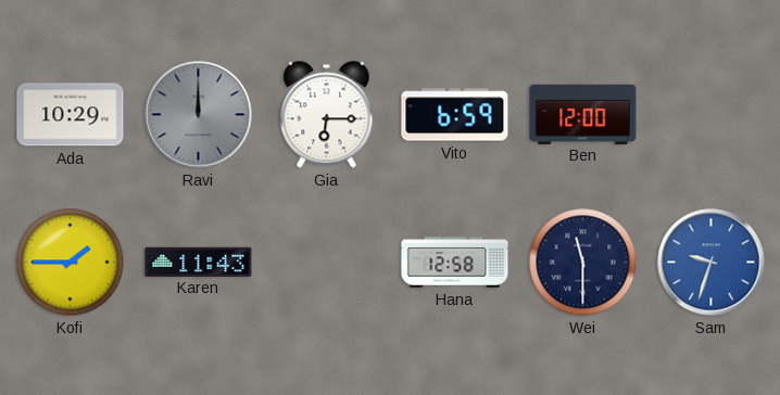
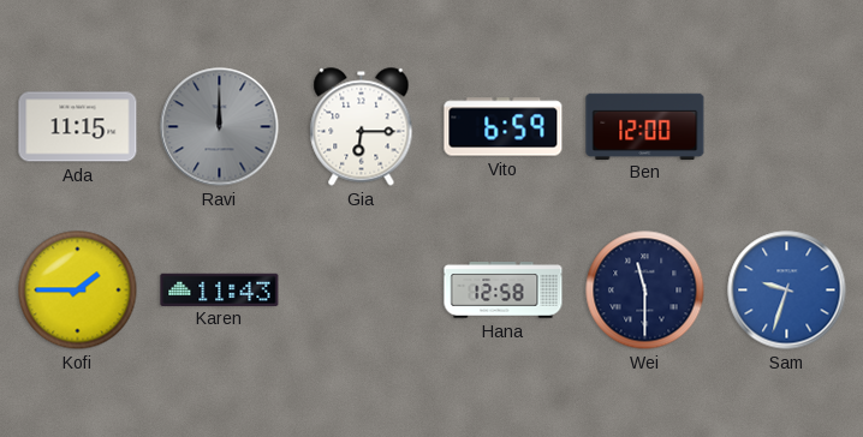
Ada: 10:29 -> 11:15 (78, 127)
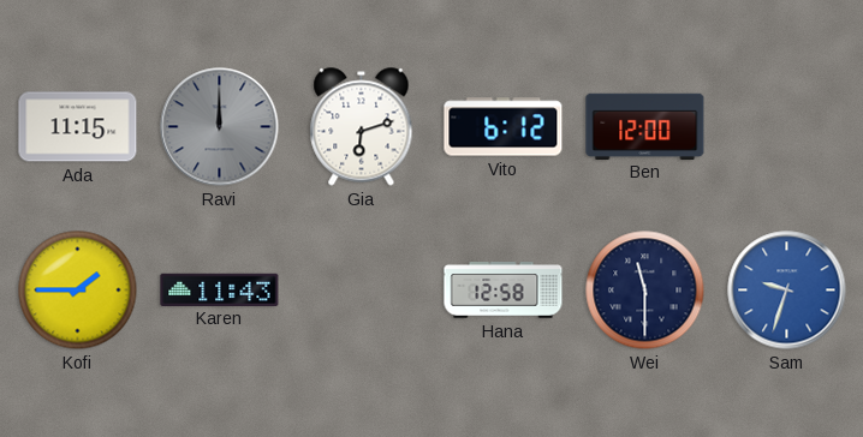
Gia: 6:15 -> 6:12 (362, 127)
Vito: 6:59 -> 6:12 (504, 127)
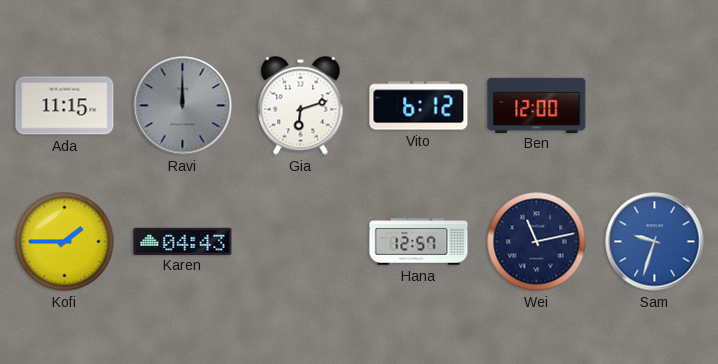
Karen: 11:43 -> 04:43 (183, 241)
Hana: 12:58 -> 12:57 (419, 242)
Wei: 11:30 -> 11:13 (537, 242)
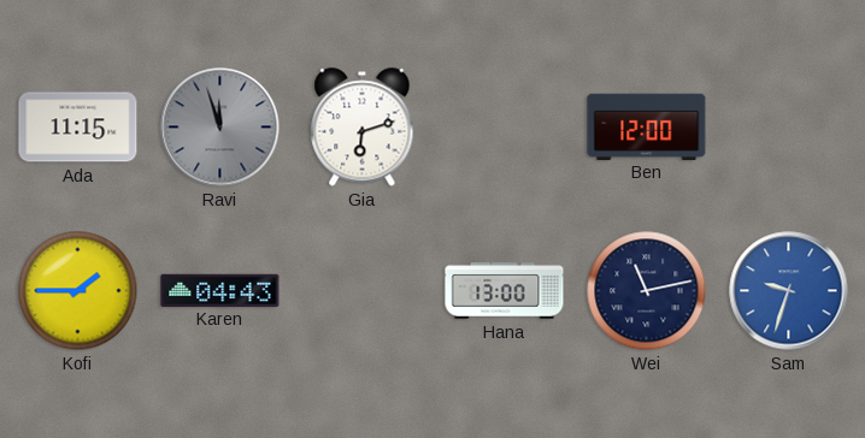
Ravi: 12:00 -> 11:57 (220, 128)
Vito: 6:12 -> none (419, 106)
Hana: 12:57 -> 13:00 (505, 291)
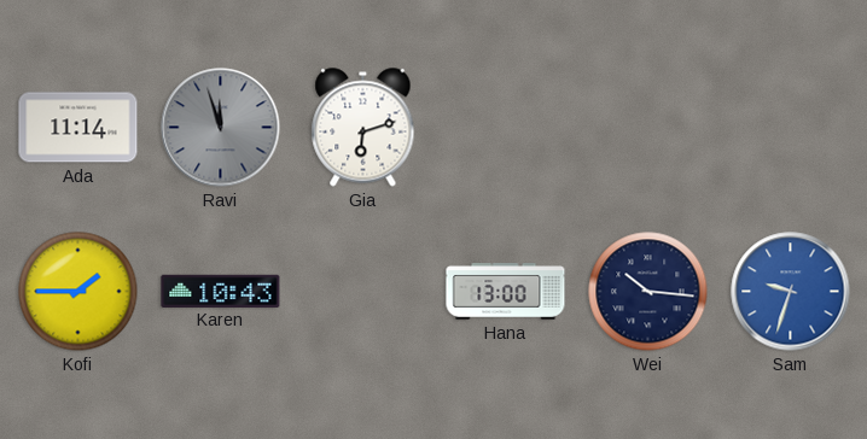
Ada: 11:15 -> 11:14 (78, 128)
Ben: 12:00 -> none (647, 126)
Karen: 04:43 -> 10:43 (221, 291)
Wei: 11:13 -> 10:16 (648, 292)
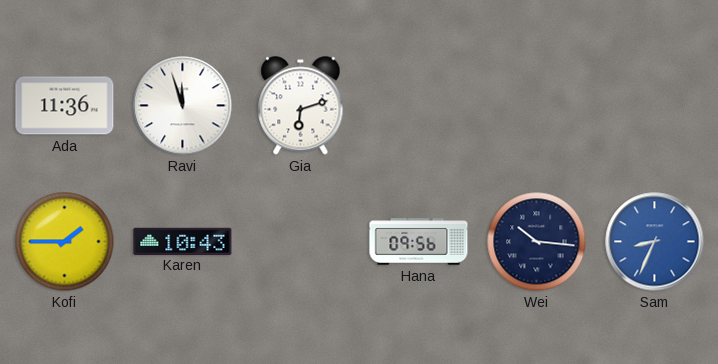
Ada: 11:14 -> 11:36 (65, 106)
Ravi dial: grey -> white (183, 106)
Hana: 13:00 -> 09:56 (419, 242)
Sam: 9:33 -> 8:34 (655, 242)
